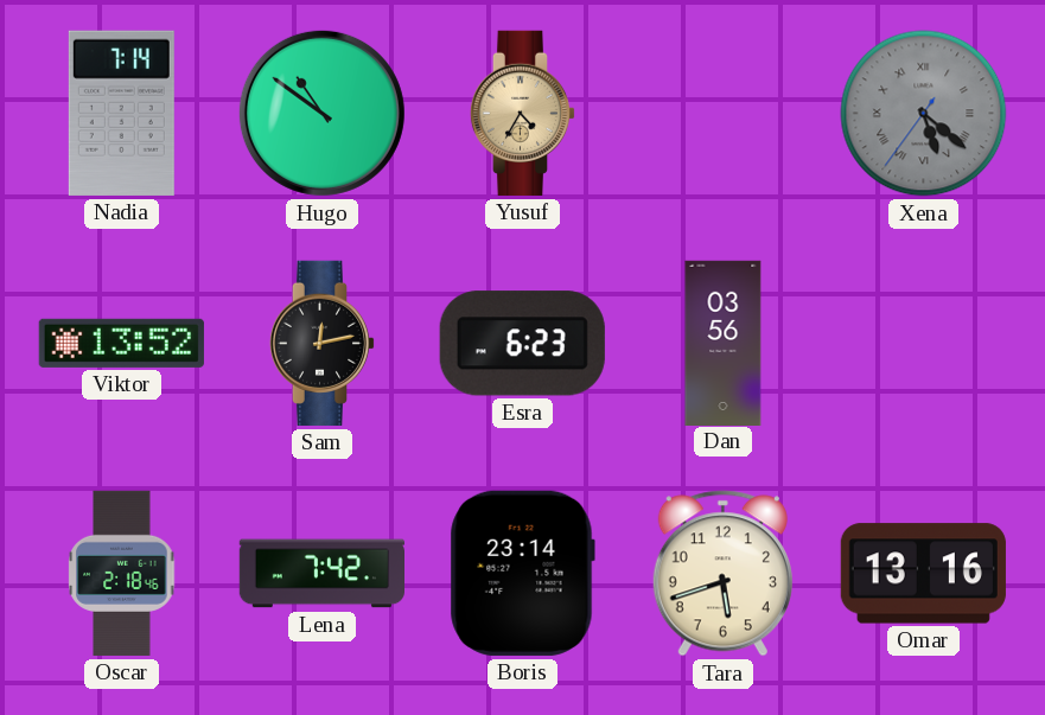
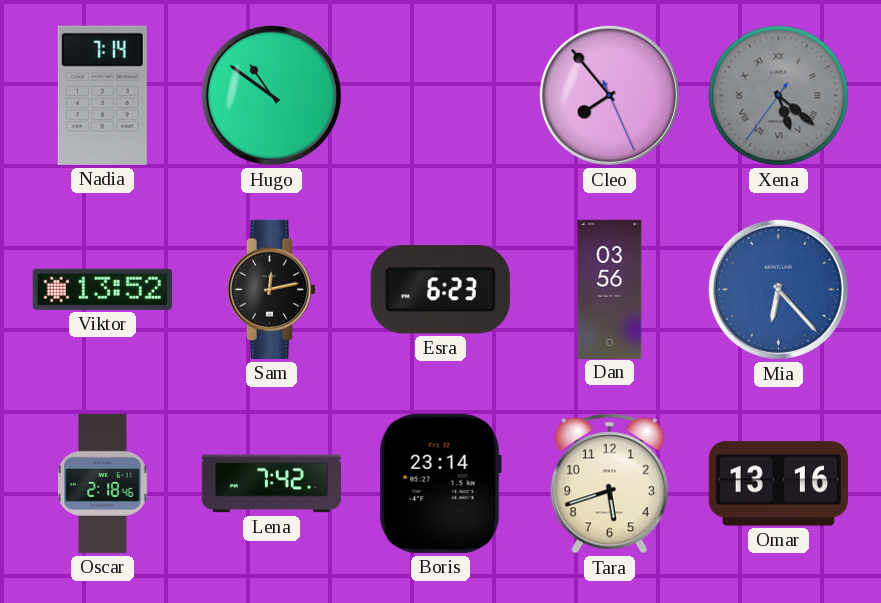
Yusuf: 4:35 -> none (523, 113)
Cleo: none -> 7:53 (609, 95)
Mia: none -> 6:23 (778, 289)
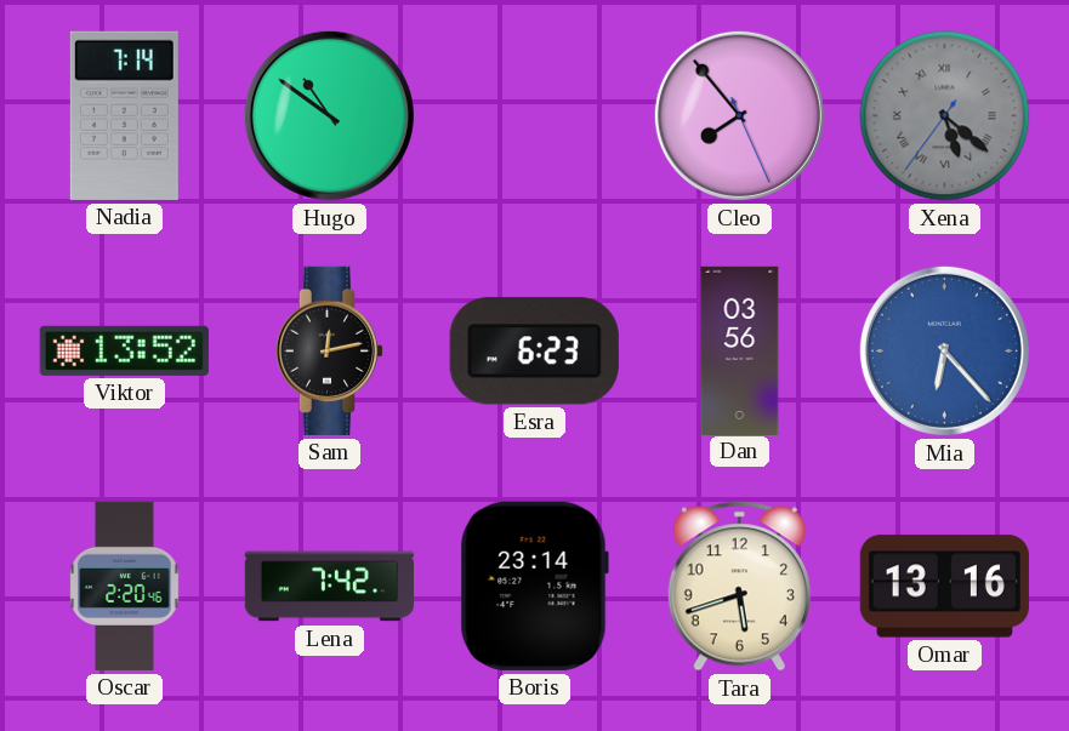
Oscar: 2:18 -> 2:20 (125, 586)
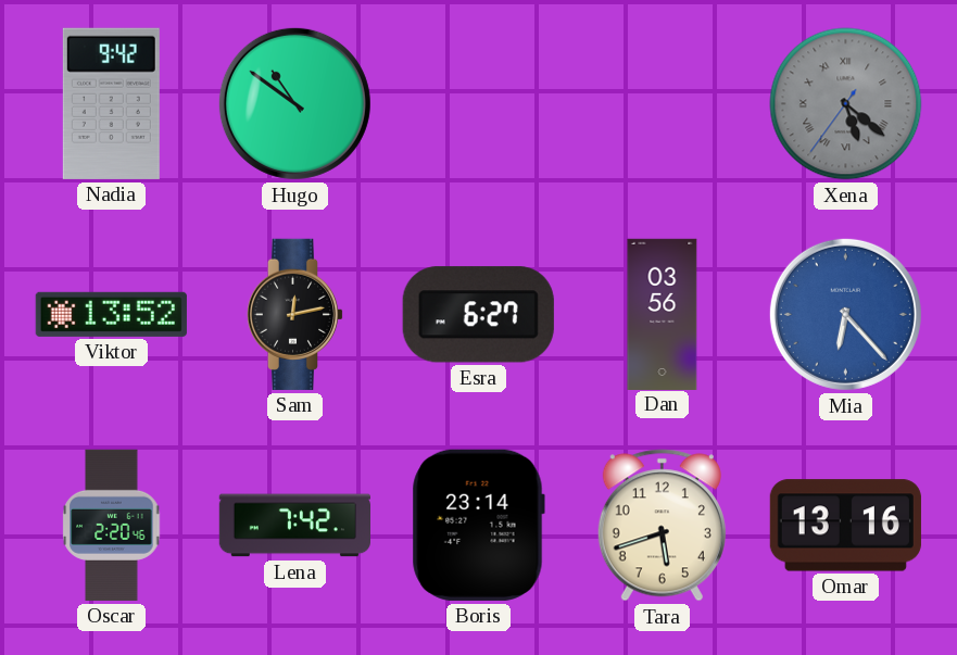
Nadia: 7:14 -> 9:42 (111, 103)
Cleo: 7:53 -> none (739, 115)
Esra: 6:23 -> 6:27 (478, 315)
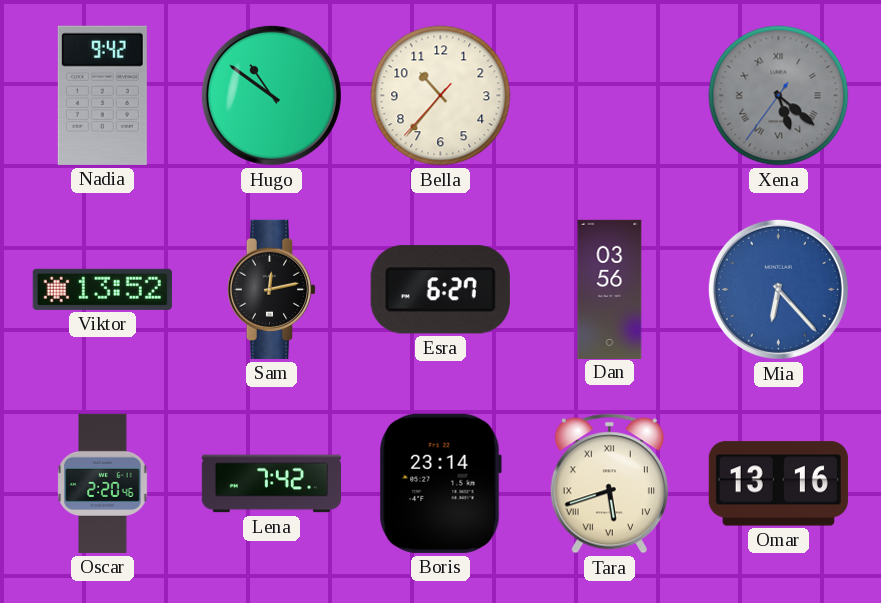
Bella: none -> 10:36 (441, 96)
Tara numerals: Arabic -> Roman (609, 484)
